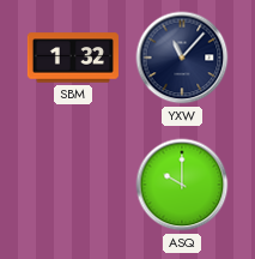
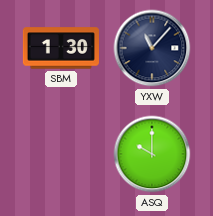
SBM: 1:32 -> 1:30 (61, 48)
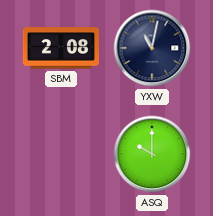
SBM: 1:30 -> 2:08 (61, 48)
YXW: 11:07 -> 11:02 (152, 48)
